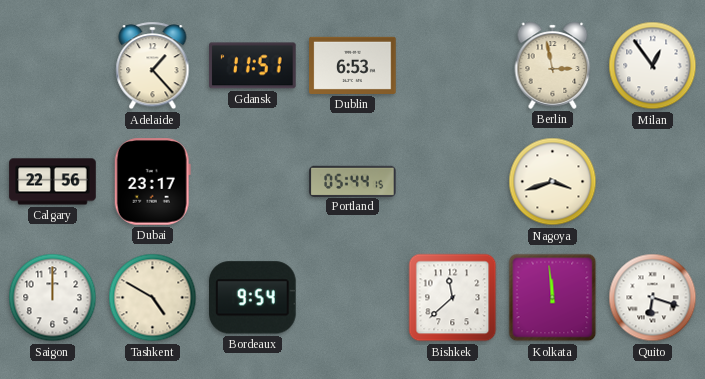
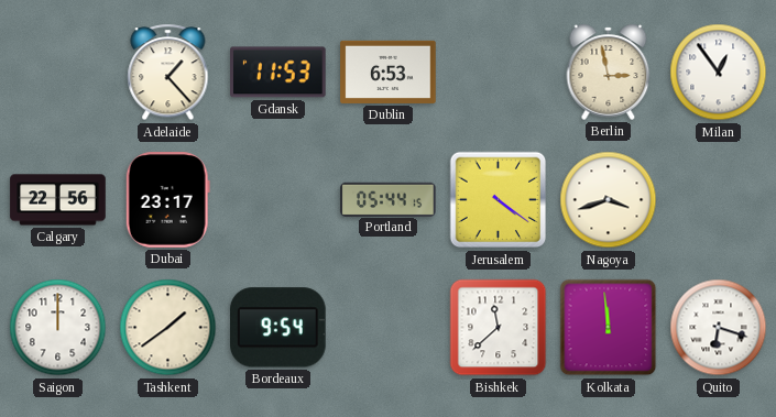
Gdansk: 11:51 -> 11:53 (278, 73)
Jerusalem: none -> 4:21 (499, 200)
Tashkent: 4:50 -> 1:39 (168, 328)
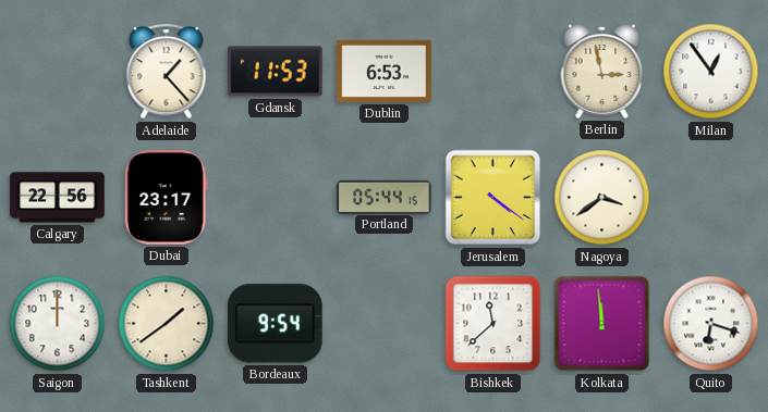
Nagoya: 3:42 -> 3:39 (602, 198)
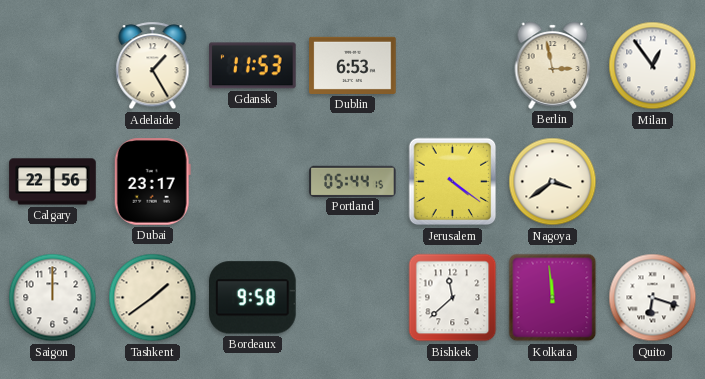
Adelaide: 1:23 -> 1:25 (153, 66)
Bordeaux: 9:54 -> 9:58 (253, 298)
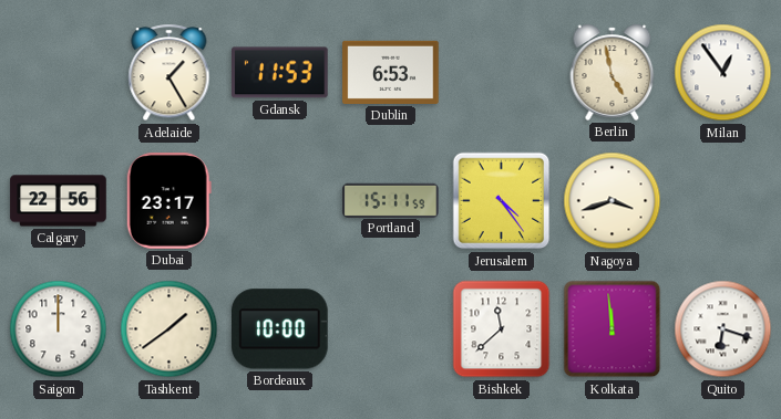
Berlin: 2:58 -> 4:58 (613, 72)
Portland: 05:44 -> 15:11 (391, 200)
Jerusalem: 4:21 -> 4:24 (502, 201)
Nagoya: 3:39 -> 3:42 (613, 201)
Bordeaux: 9:58 -> 10:00 (280, 329)
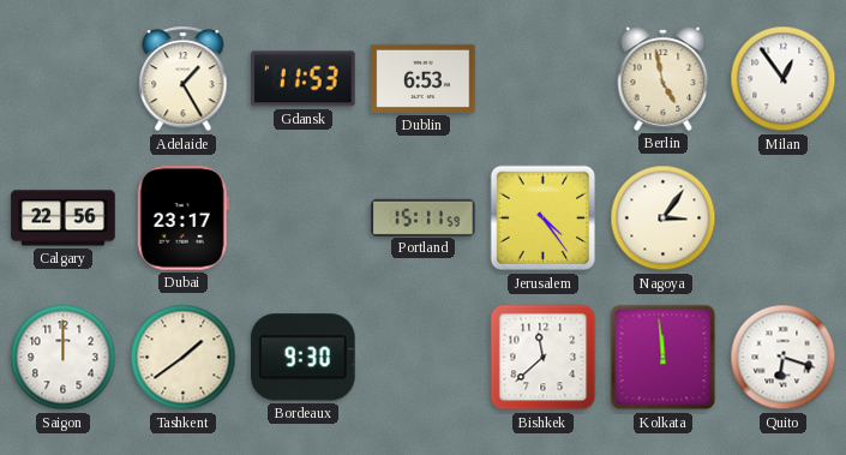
Nagoya: 3:42 -> 3:06 (664, 218)
Bordeaux: 10:00 -> 9:30 (304, 358)
